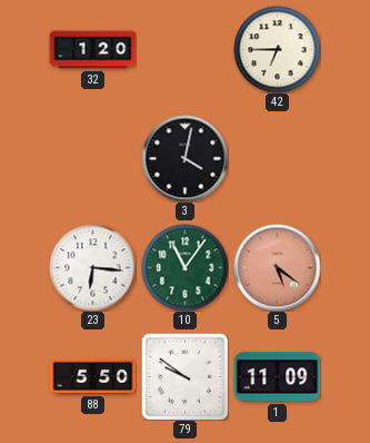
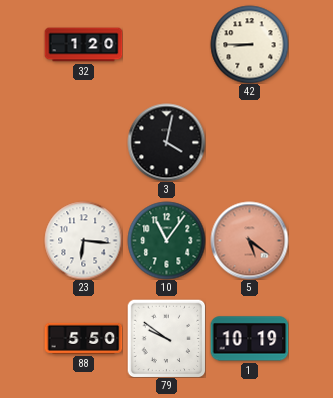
42: 6:45 -> 8:45 (249, 44)
1: 11:09 -> 10:19 (249, 339)
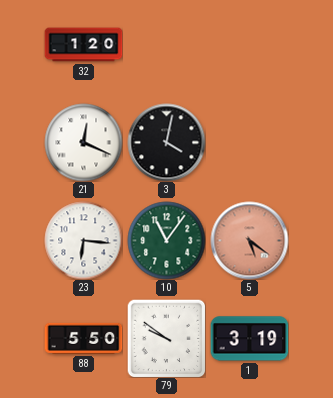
42: 8:45 -> none (249, 44)
21: none -> 12:19 (83, 142)
1: 10:19 -> 3:19 (249, 339)
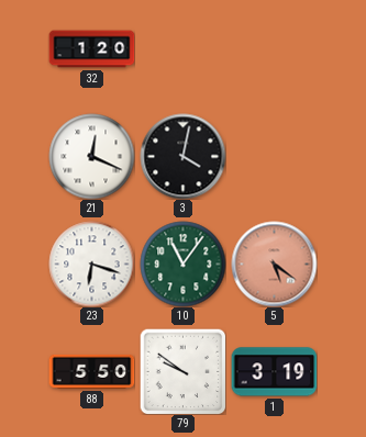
23: 6:16 -> 6:18 (91, 264)
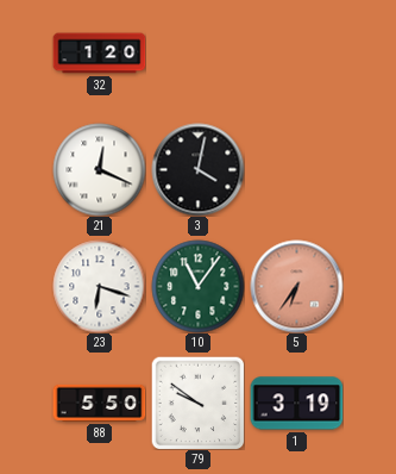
5: 5:21 -> 6:36 (296, 286)
